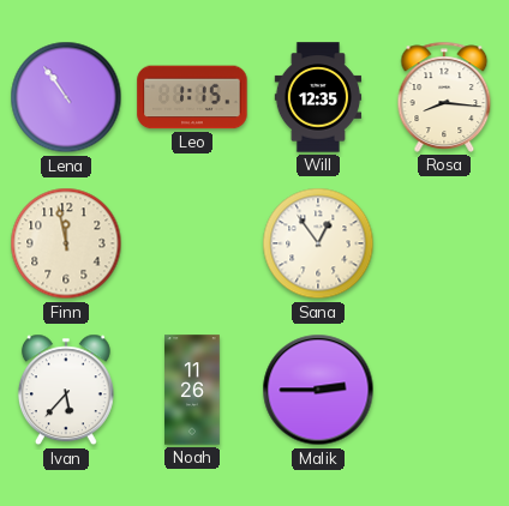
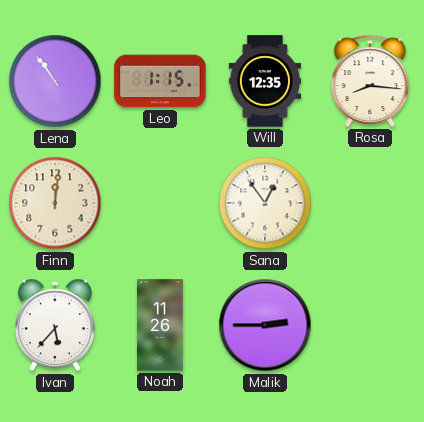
Finn: 11:58 -> 12:01 (55, 203)
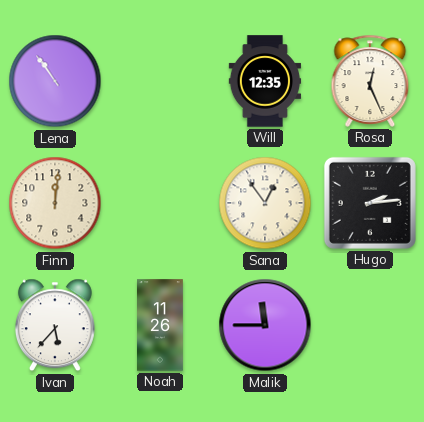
Leo: 1:15 -> none (160, 81)
Rosa: 8:16 -> 12:26 (370, 81)
Hugo: none -> 2:14 (370, 203)
Malik: 2:45 -> 11:45 (265, 325)
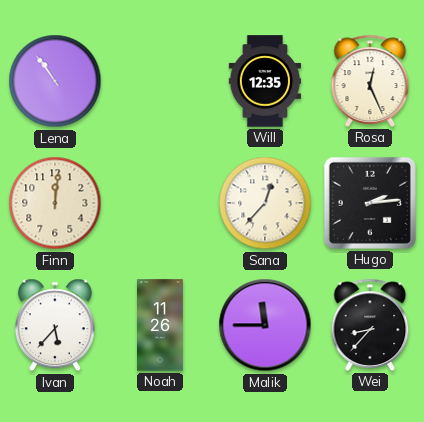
Sana: 12:54 -> 12:37 (265, 203)
Wei: none -> 8:37 (370, 325)
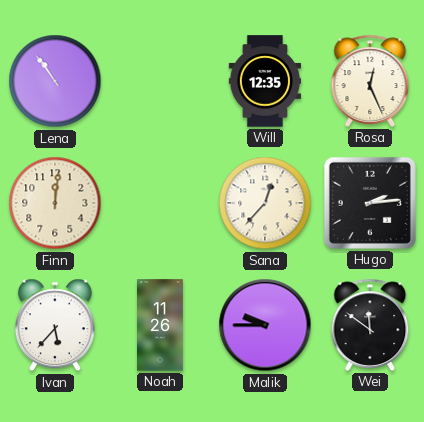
Malik: 11:45 -> 9:45 (265, 325)
Wei: 8:37 -> 11:51 (370, 325)
